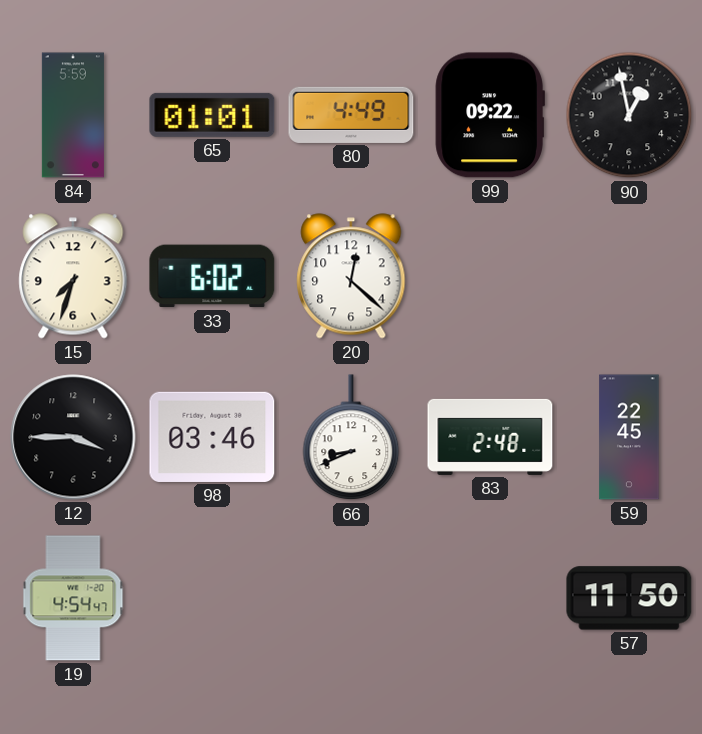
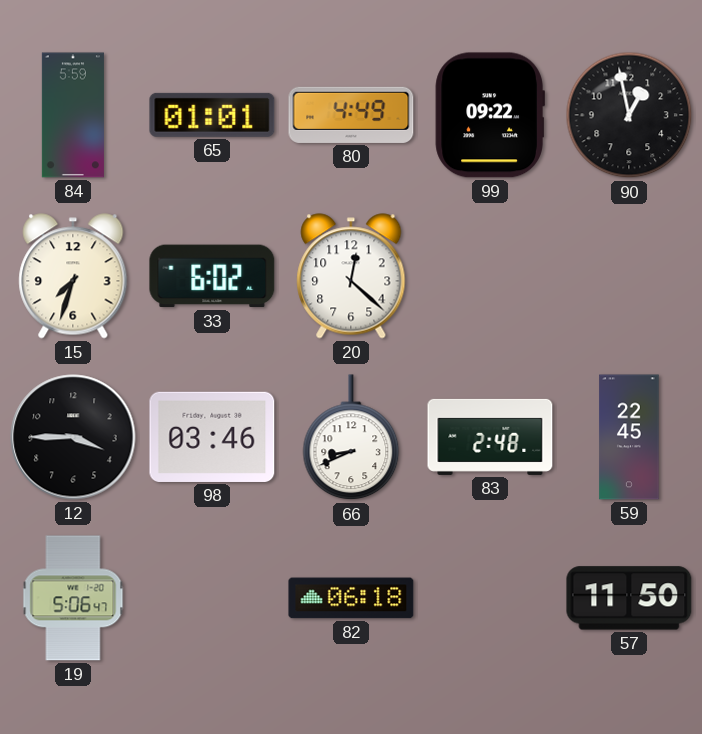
19: 4:54 -> 5:06 (73, 598)
82: none -> 06:18 (351, 598)
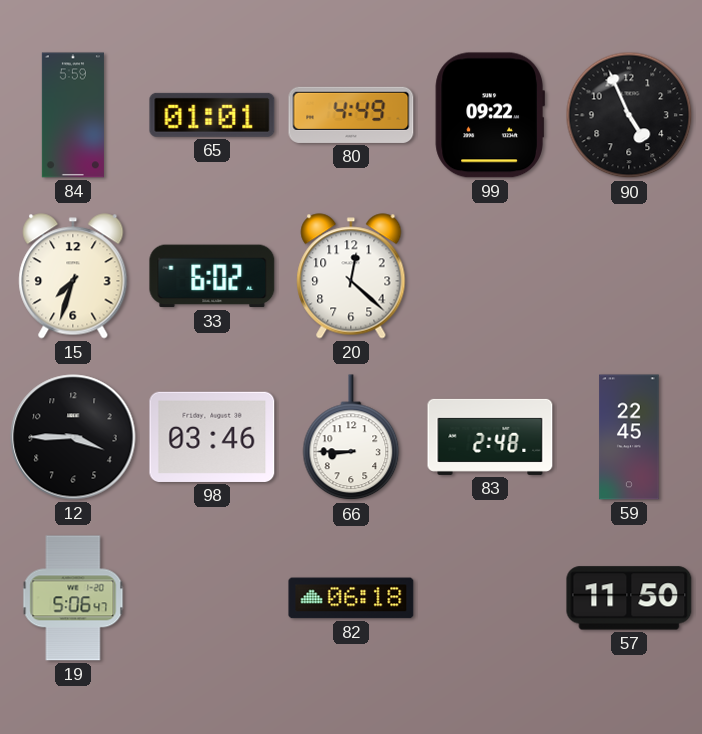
90: 12:58 -> 4:56 (629, 115)
66: 8:41 -> 8:45 (351, 438)
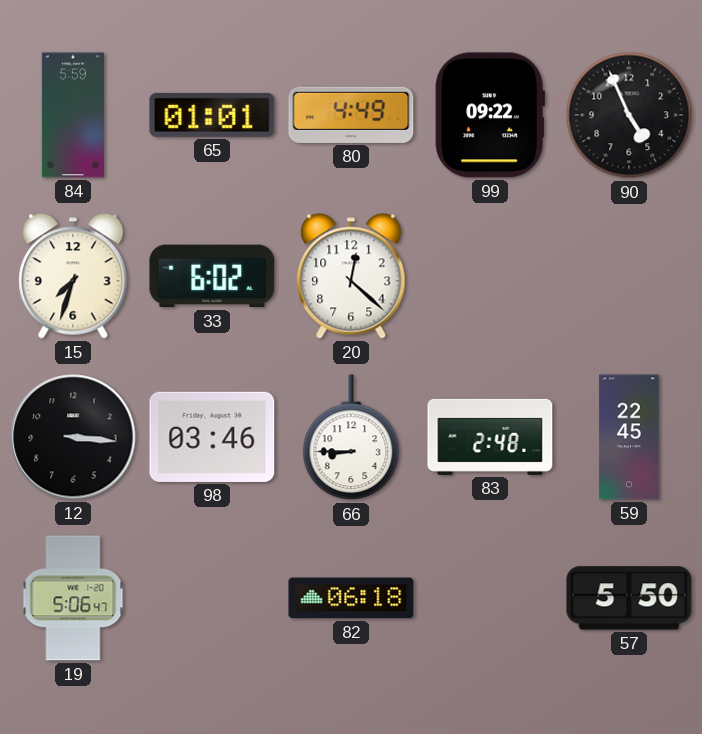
12: 3:45 -> 3:16 (73, 437)
57: 11:50 -> 5:50 (629, 598)
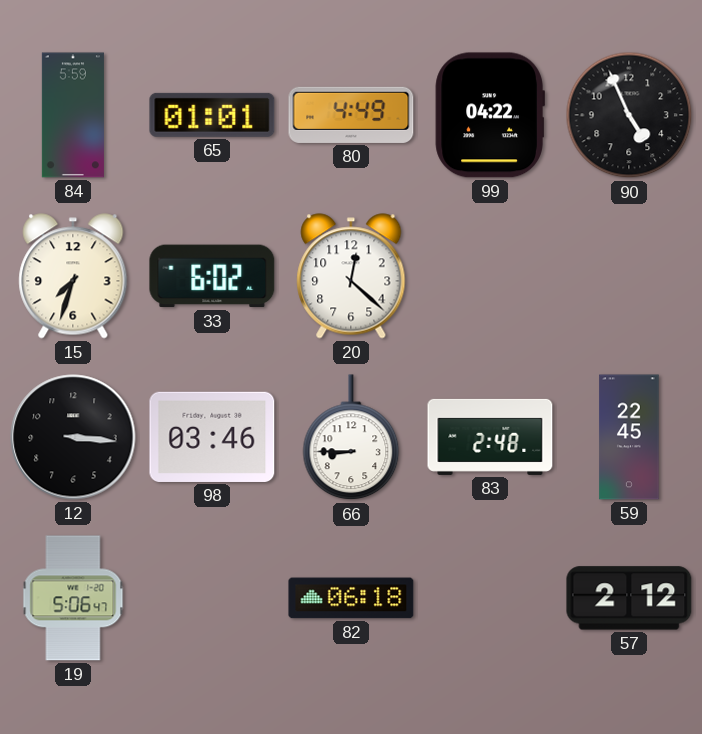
99: 09:22 -> 04:22 (490, 115)
57: 5:50 -> 2:12 (629, 598)
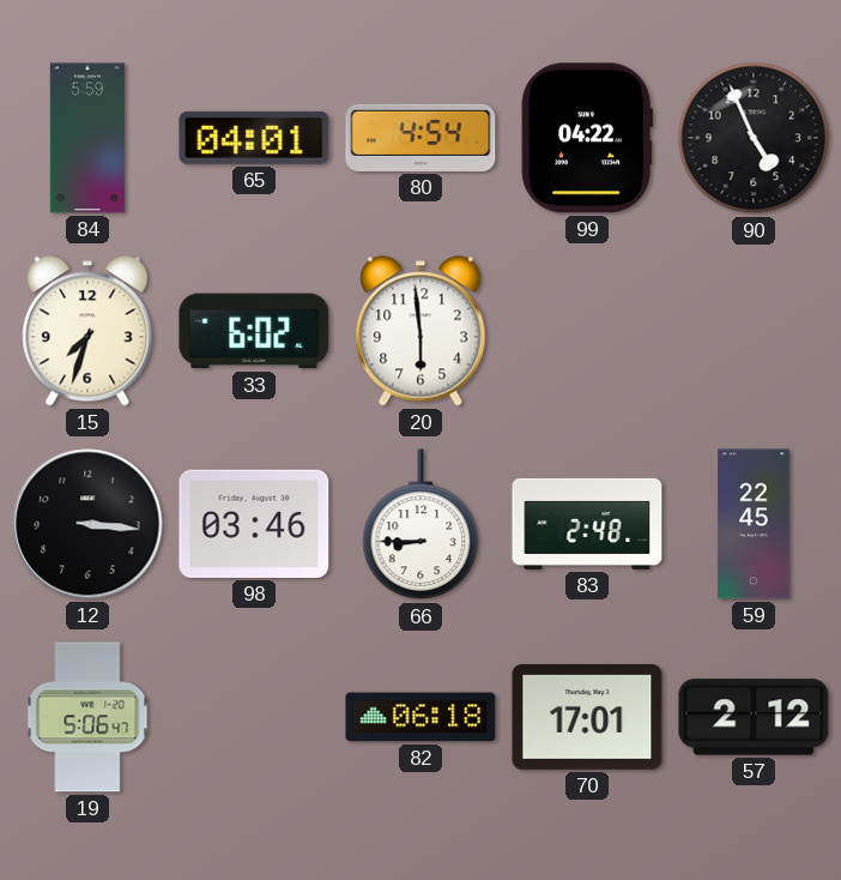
65: 01:01 -> 04:01 (254, 138)
80: 4:49 -> 4:54 (421, 138)
20: 12:22 -> 5:59 (421, 331)
70: none -> 17:01 (587, 718)
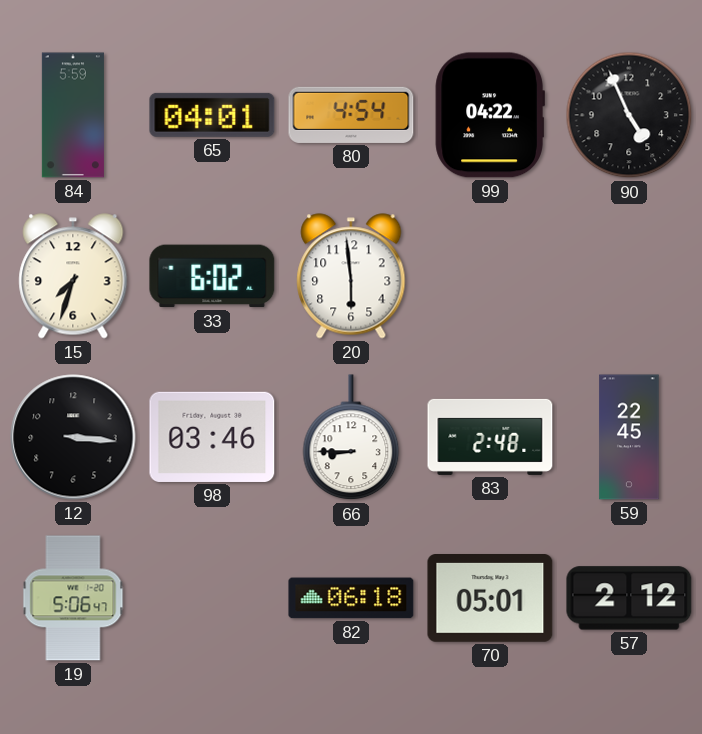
70: 17:01 -> 05:01 (490, 599)
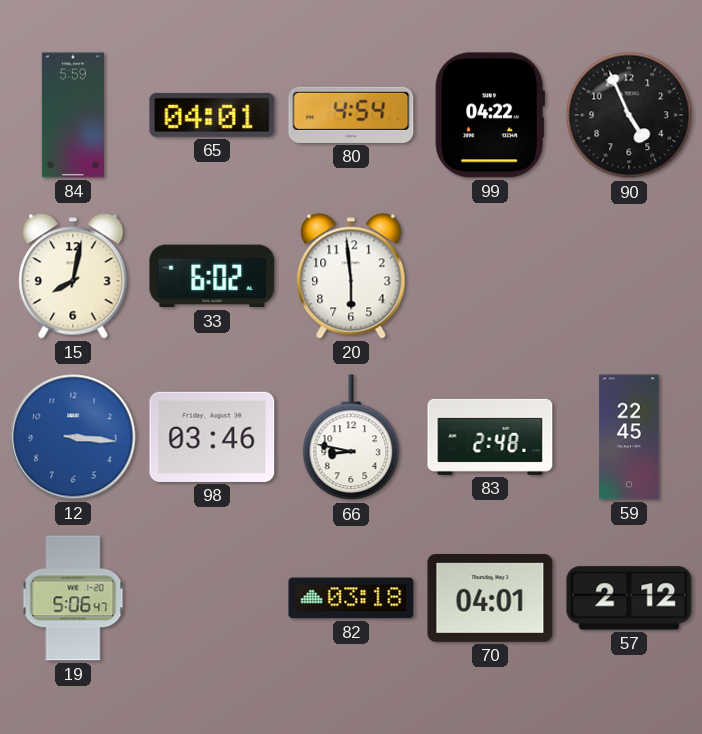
15: 7:33 -> 8:02 (73, 276)
12 dial: black -> blue (73, 437)
66: 8:45 -> 8:47 (351, 438)
82: 06:18 -> 03:18 (351, 598)
70: 05:01 -> 04:01 (490, 599)
